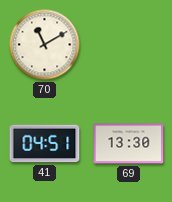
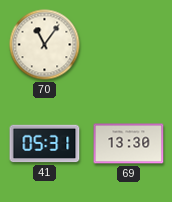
70: 11:10 -> 11:06 (45, 45)
41: 04:51 -> 05:31 (45, 144)
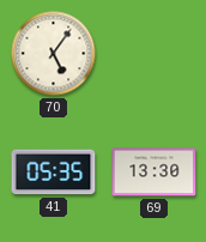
70: 11:06 -> 5:06 (54, 54)
41: 05:31 -> 05:35 (54, 173)
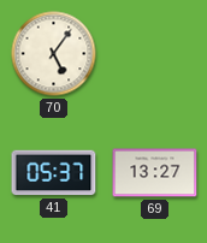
41: 05:35 -> 05:37 (54, 173)
69: 13:30 -> 13:27 (155, 173)
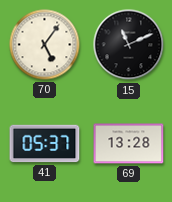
15: none -> 11:11 (129, 45)
69: 13:27 -> 13:28 (129, 144)
